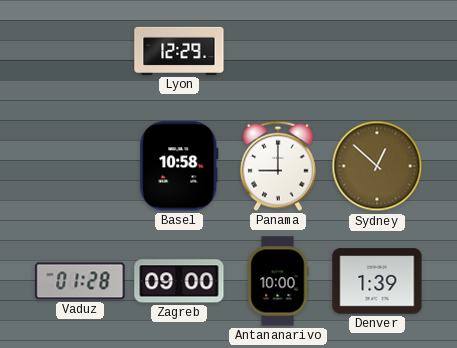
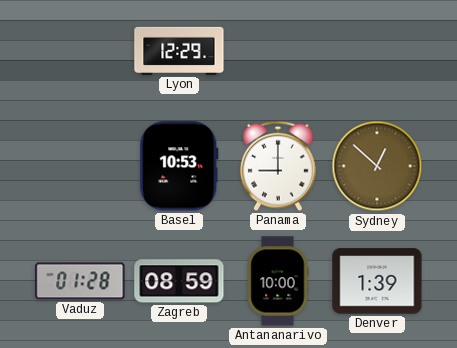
Basel: 10:58 -> 10:53 (179, 166)
Zagreb: 09:00 -> 08:59 (179, 281)
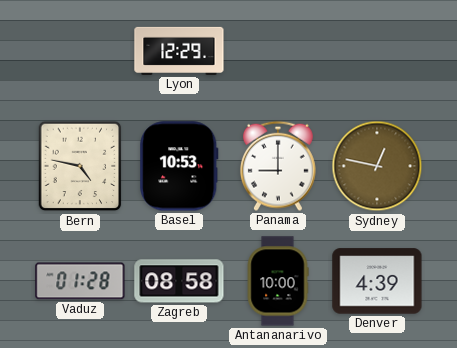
Bern: none -> 4:47 (80, 166)
Sydney: 12:52 -> 12:47 (377, 166)
Zagreb: 08:59 -> 08:58 (179, 281)
Denver: 1:39 -> 4:39 (377, 281)
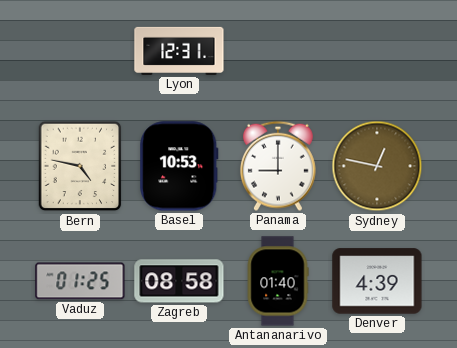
Lyon: 12:29 -> 12:31 (179, 51)
Vaduz: 01:28 -> 01:25 (80, 281)
Antananarivo: 10:00 -> 01:40 (278, 281)
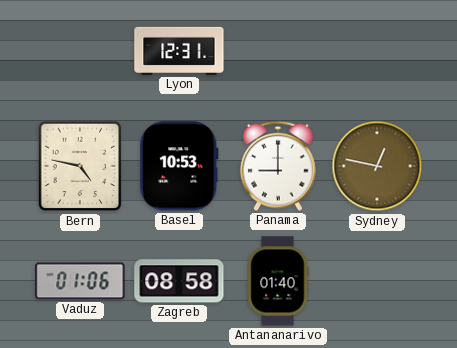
Vaduz: 01:25 -> 01:06 (80, 281)
Denver: 4:39 -> none (377, 281)
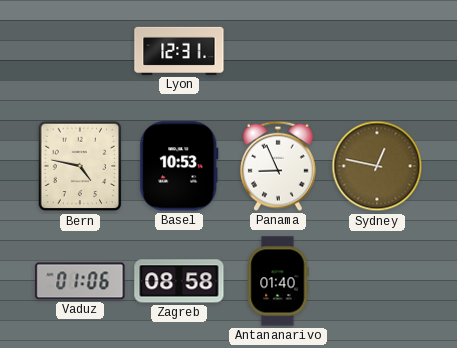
Panama: 9:00 -> 8:56 (278, 166)
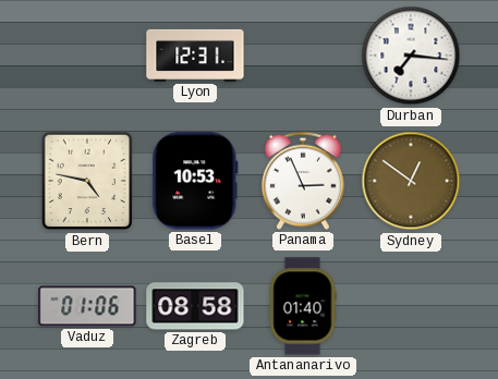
Durban: none -> 7:16 (411, 56)
Panama: 8:56 -> 2:56 (303, 181)
Sydney: 12:47 -> 12:51 (411, 181)
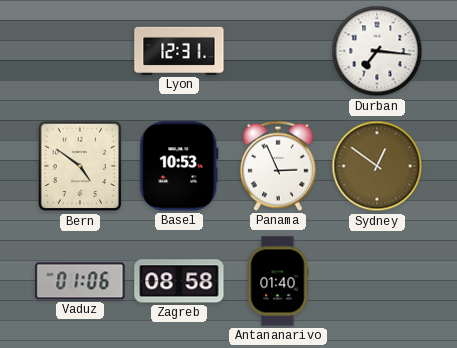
Bern: 4:47 -> 4:51 (80, 166)
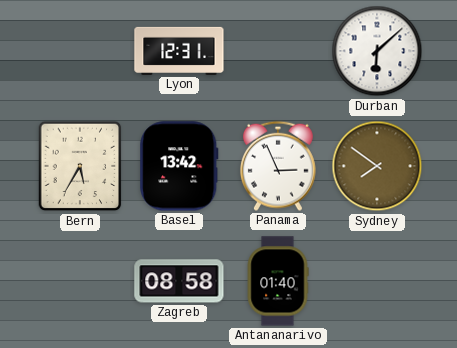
Durban: 7:16 -> 6:08 (377, 51)
Bern: 4:51 -> 5:35 (80, 166)
Basel: 10:53 -> 13:42 (179, 166)
Sydney: 12:51 -> 7:51 (377, 166)
Vaduz: 01:06 -> none (80, 281)
